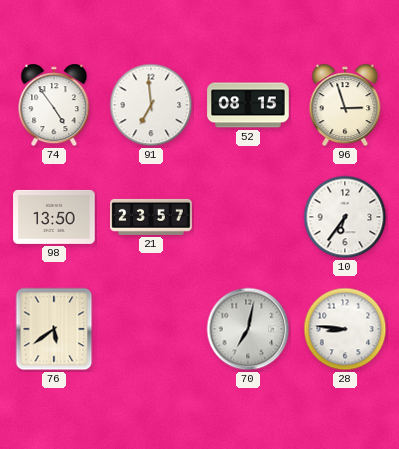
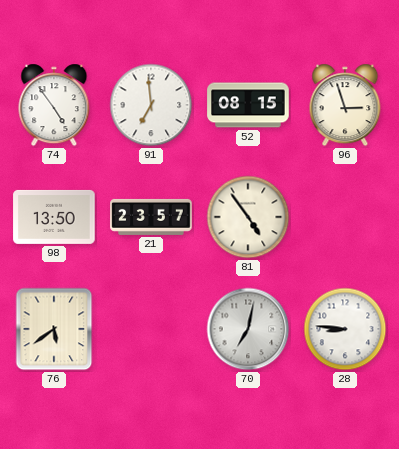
81: none -> 4:54 (248, 217)
10: 6:36 -> none (345, 217)
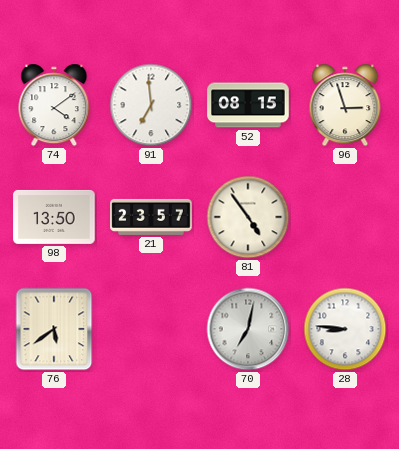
74: 4:54 -> 4:09 (54, 105)
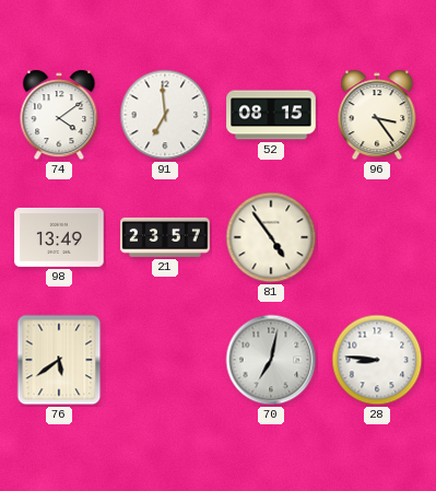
96: 2:57 -> 3:24 (377, 115)
98: 13:50 -> 13:49 (59, 237)
